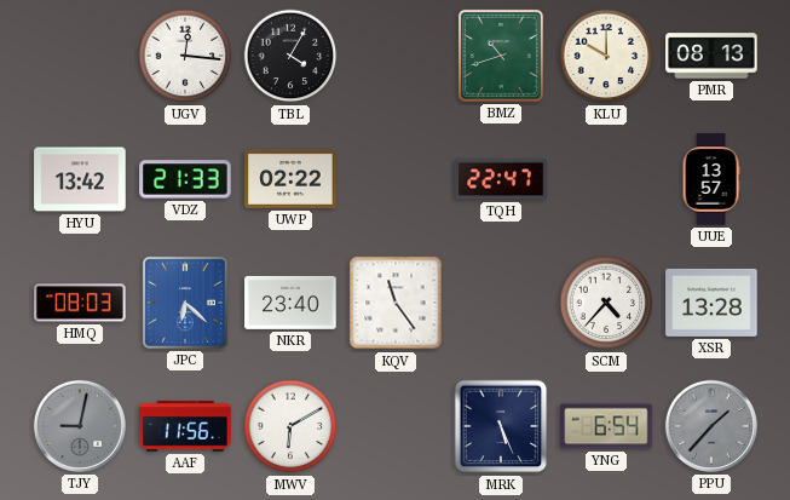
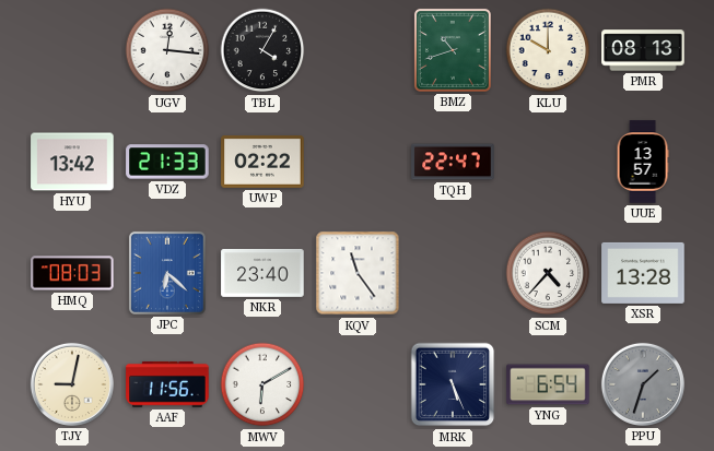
TJY dial: grey -> cream (72, 384)
PPU: 1:37 -> 1:33 (643, 384)
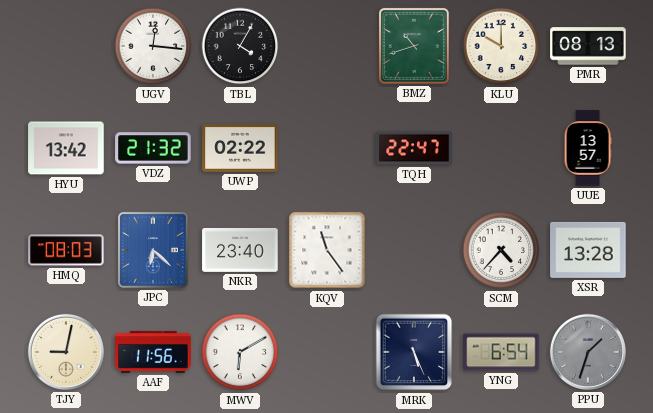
VDZ: 21:33 -> 21:32 (153, 148)
